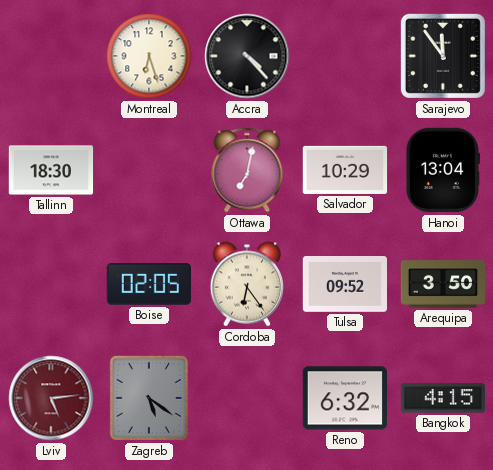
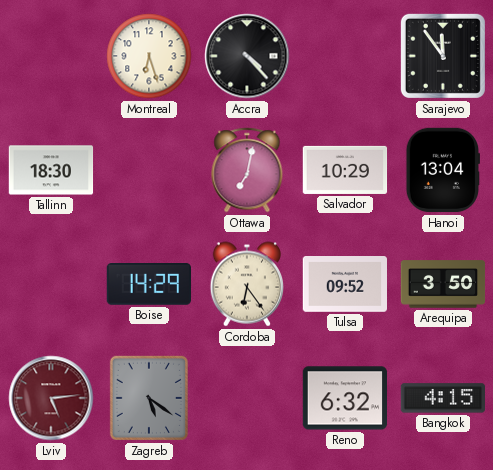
Boise: 02:05 -> 14:29 (148, 285)
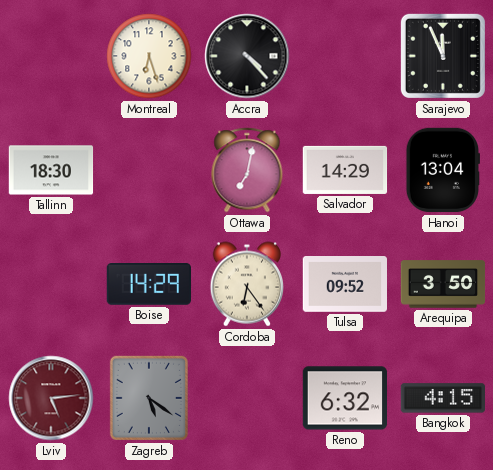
Sarajevo: 11:54 -> 11:56 (443, 56)
Salvador: 10:29 -> 14:29 (345, 170)
